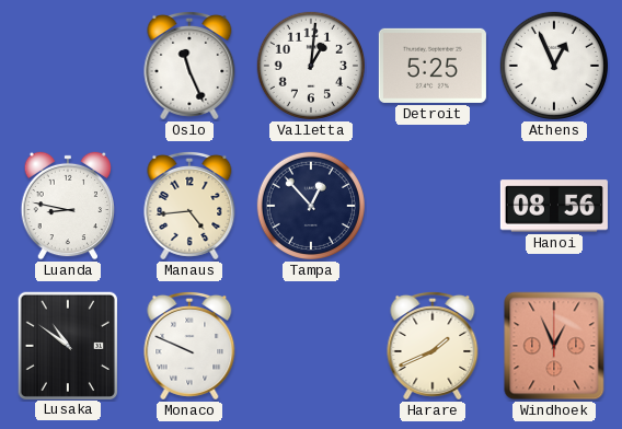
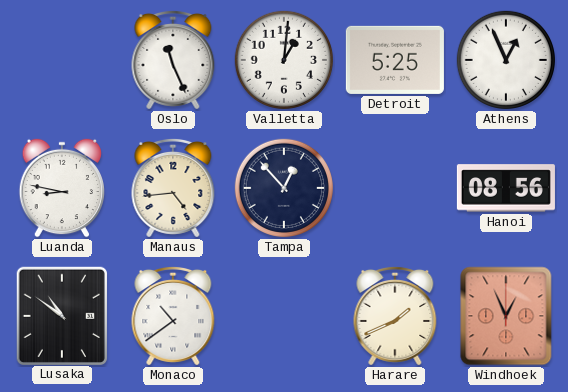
Monaco: 9:49 -> 10:39 (173, 316)
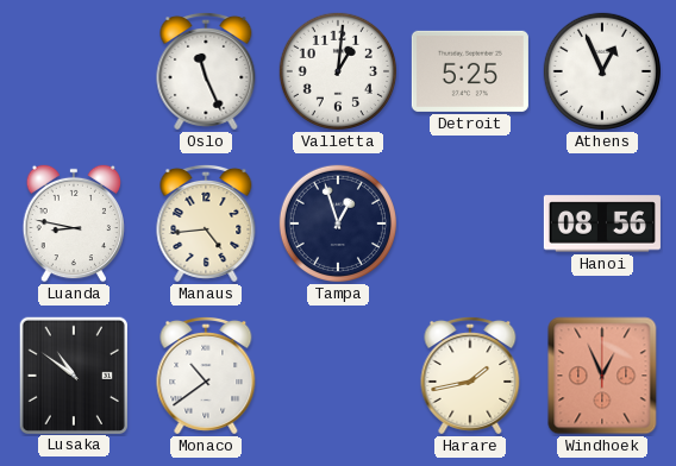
Tampa: 12:53 -> 12:57 (338, 223)
Harare: 1:41 -> 1:43 (470, 376)
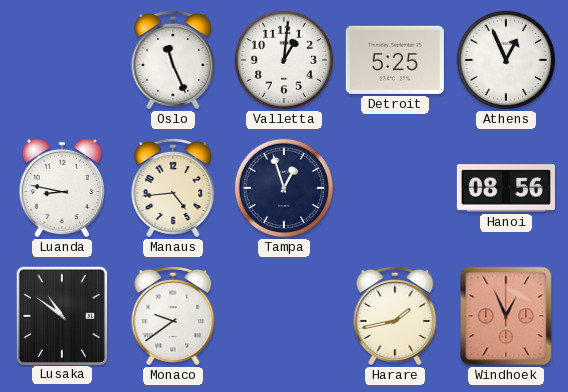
Monaco: 10:39 -> 9:39 (173, 316)
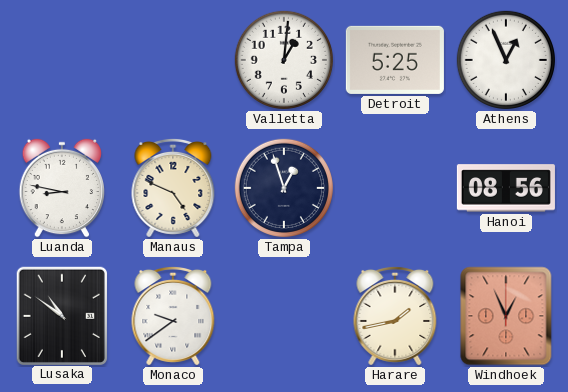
Oslo: 11:26 -> none (173, 60)
Manaus: 4:44 -> 4:49 (173, 188)
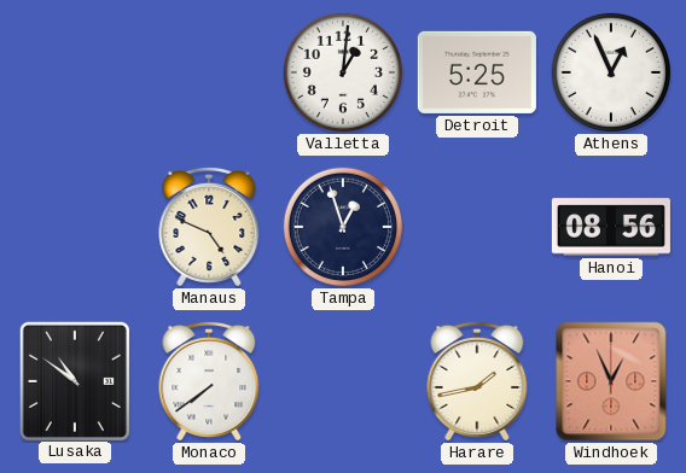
Luanda: 8:47 -> none (62, 188)
Monaco: 9:39 -> 7:39 (209, 381)
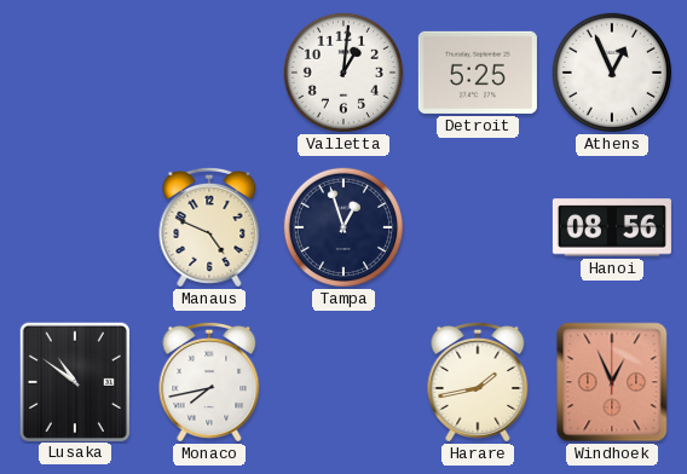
Monaco: 7:39 -> 7:43 (209, 382)
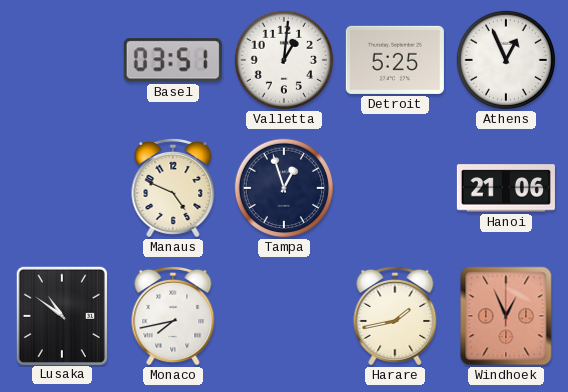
Basel: none -> 03:51 (173, 60)
Hanoi: 08:56 -> 21:06 (506, 188)
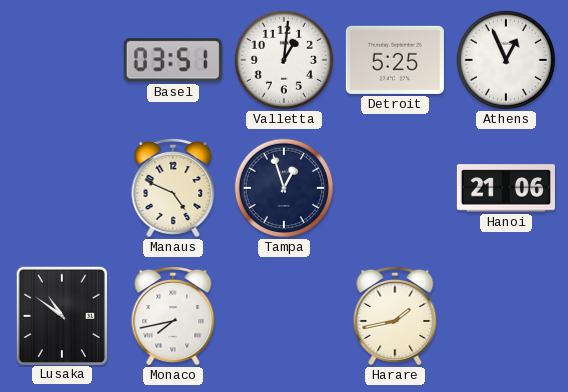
Windhoek: 12:56 -> none (506, 316)
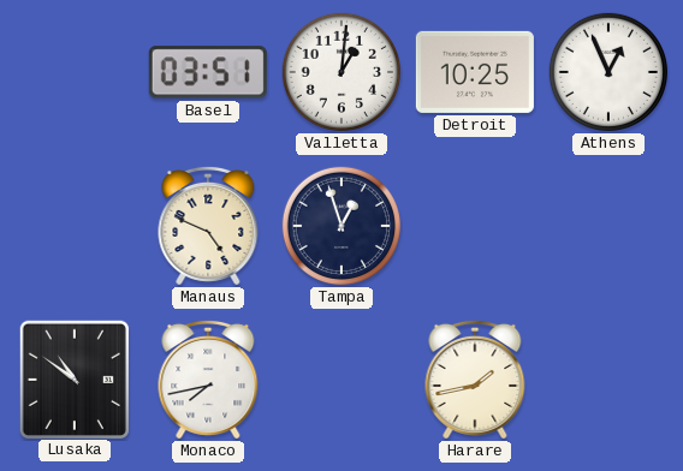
Detroit: 5:25 -> 10:25 (475, 72)
Hanoi: 21:06 -> none (506, 188)
